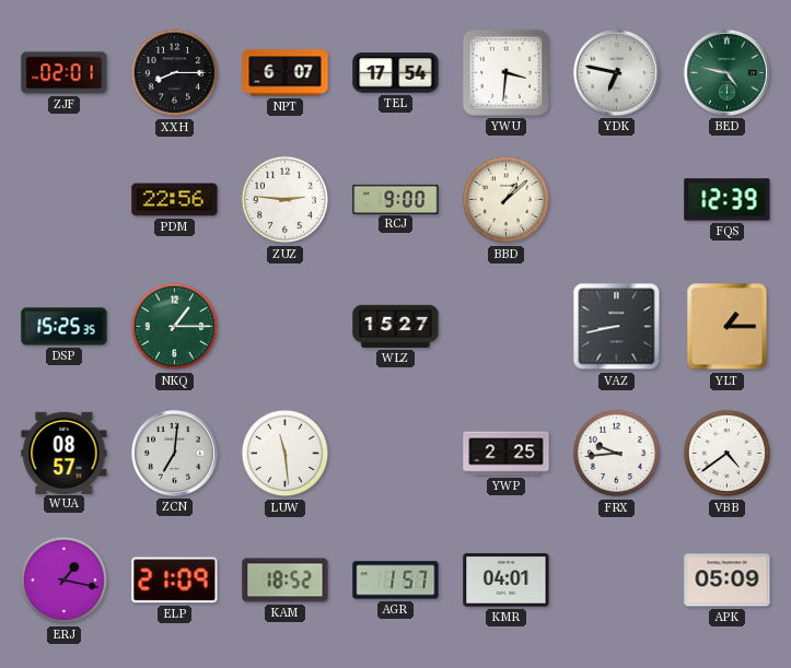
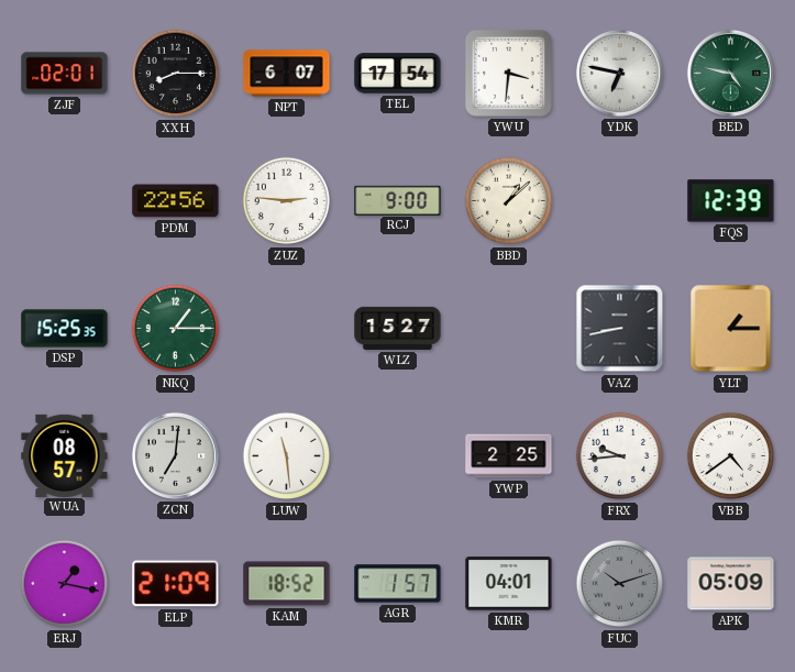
FUC: none -> 10:12 (620, 584)
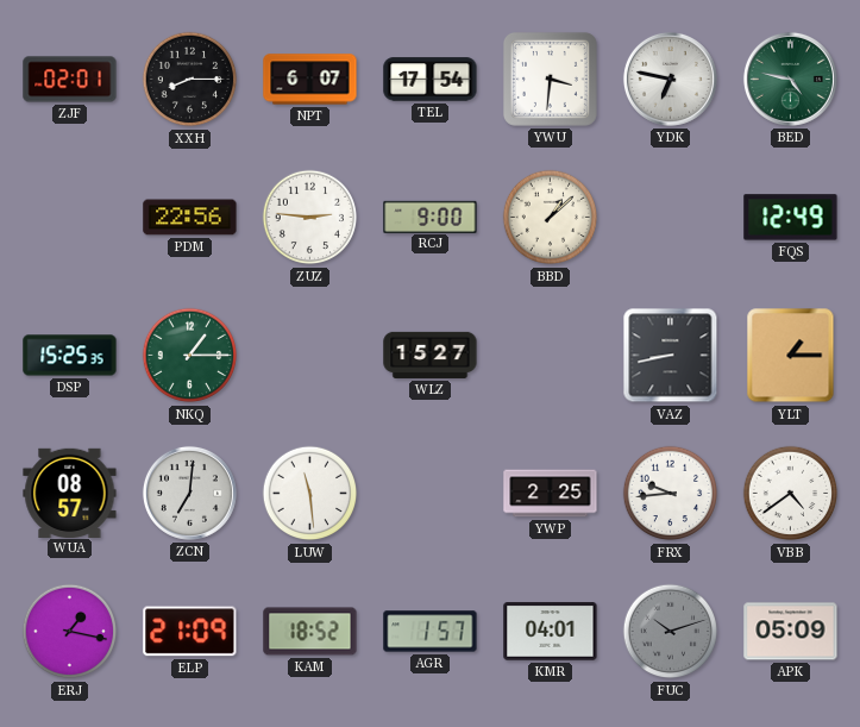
FQS: 12:39 -> 12:49 (791, 218)
